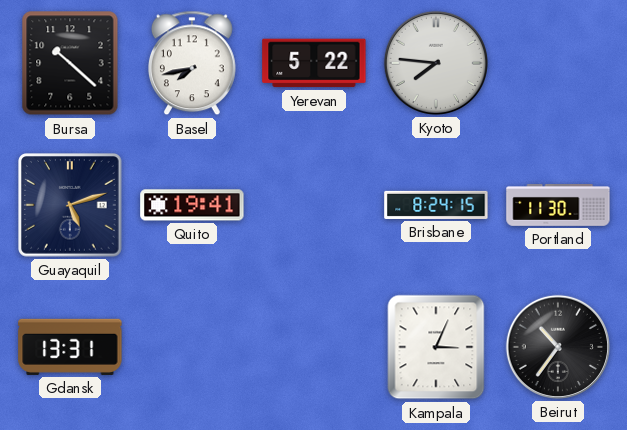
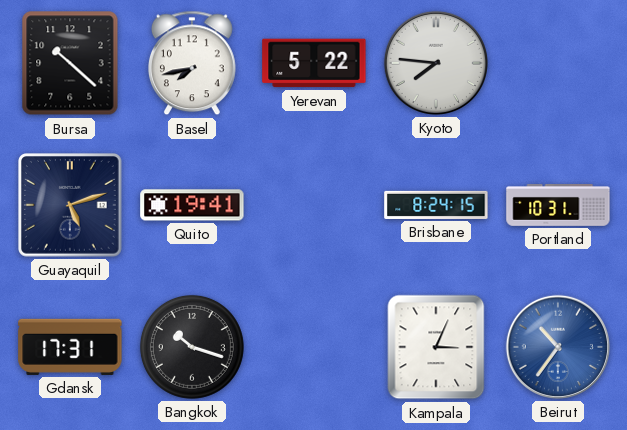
Portland: 11:30 -> 10:31 (558, 206)
Gdansk: 13:31 -> 17:31 (70, 347)
Bangkok: none -> 10:18 (192, 347)
Beirut dial: black -> blue (558, 347)
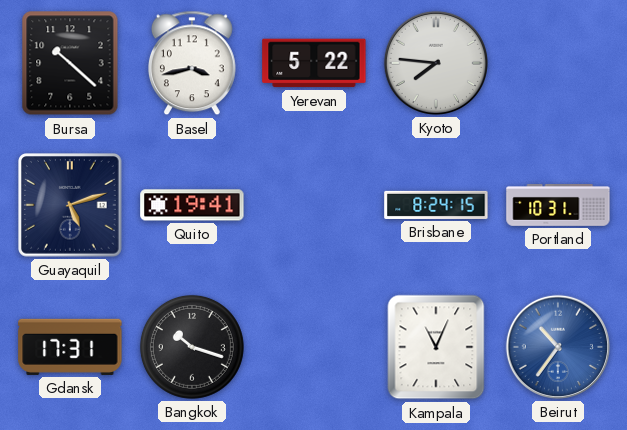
Basel: 7:43 -> 3:43 (192, 63)
Kampala: 3:04 -> 11:04 (436, 347)
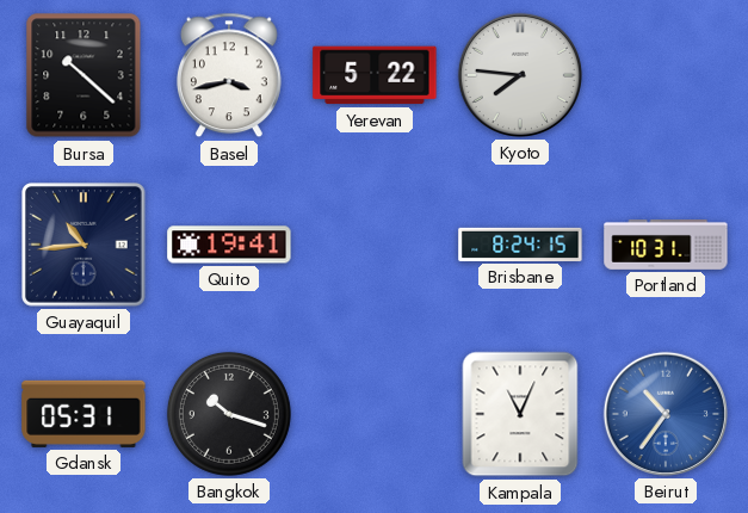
Guayaquil: 5:12 -> 10:44 (85, 246)
Gdansk: 17:31 -> 05:31 (84, 414)
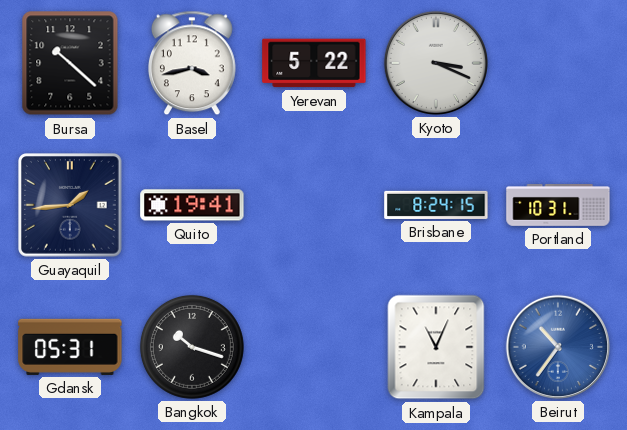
Kyoto: 7:46 -> 3:19 (436, 63)
Guayaquil: 10:44 -> 1:44 (71, 206)
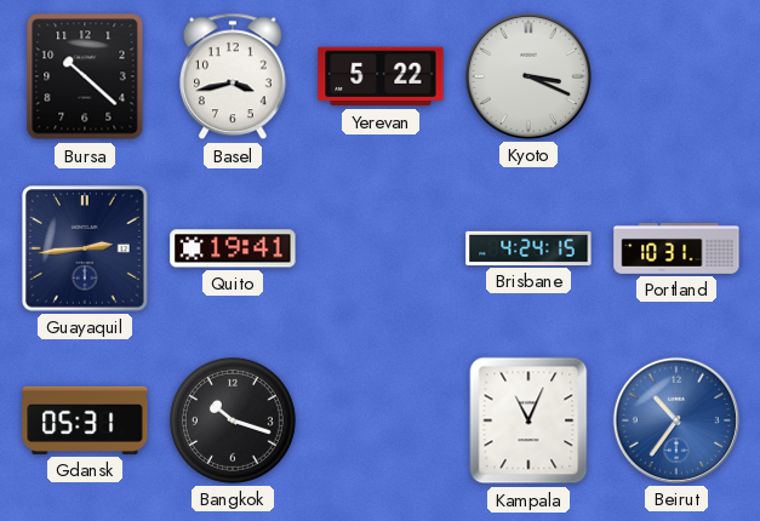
Guayaquil: 1:44 -> 2:44 (86, 250)
Brisbane: 8:24 -> 4:24 (528, 248)
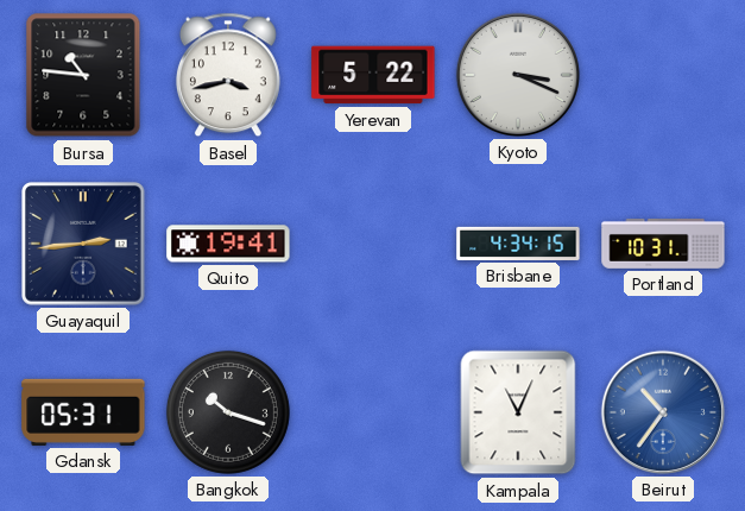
Bursa: 10:22 -> 10:46 (83, 75)
Brisbane: 4:24 -> 4:34 (518, 244)
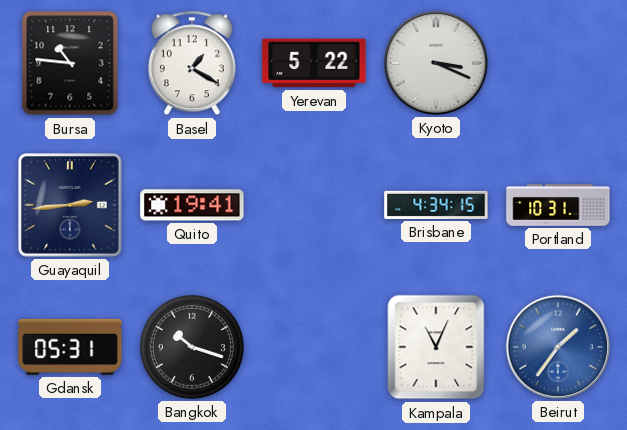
Basel: 3:43 -> 1:20 (192, 63)
Beirut: 10:36 -> 1:36 (558, 347)
